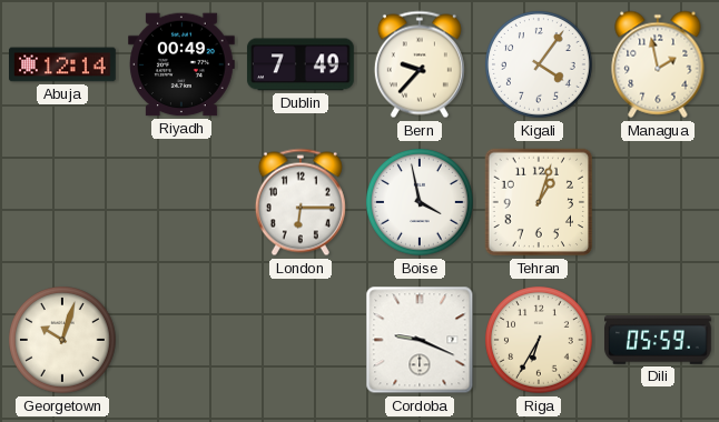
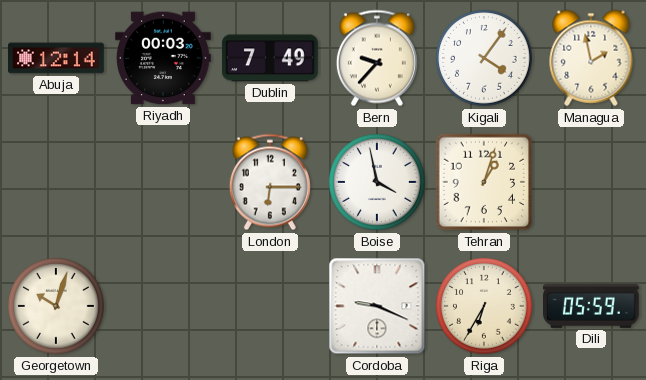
Riyadh: 00:49 -> 00:03 (164, 58)
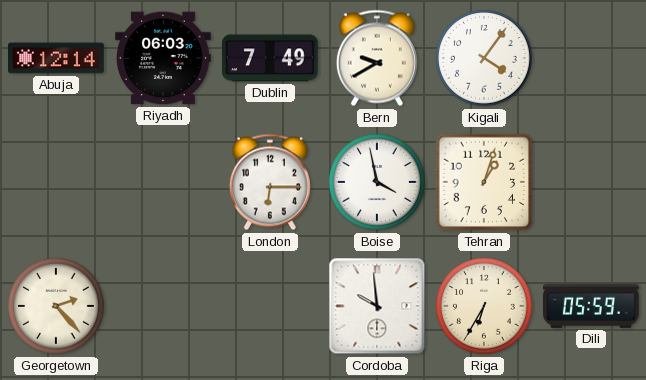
Riyadh: 00:03 -> 06:03 (164, 58)
Bern: 9:37 -> 9:40 (377, 58)
Managua: 1:58 -> none (591, 58)
Georgetown: 10:03 -> 2:23 (57, 307)
Cordoba: 9:19 -> 9:59 (377, 306)
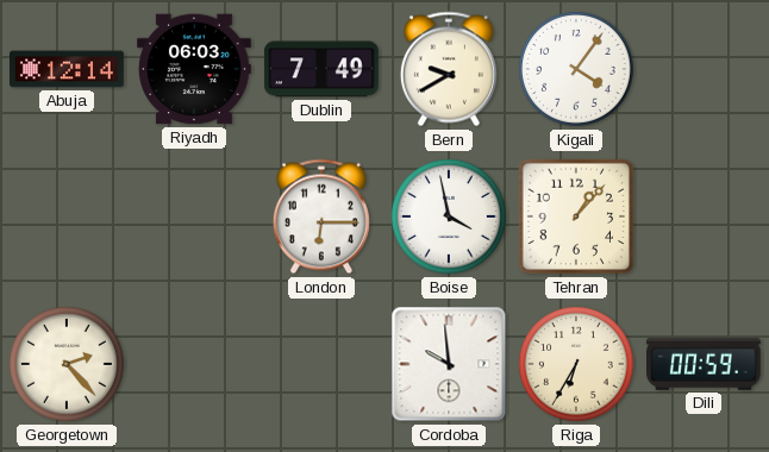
Tehran: 1:03 -> 1:07 (576, 216)
Dili: 05:59 -> 00:59 (705, 364)
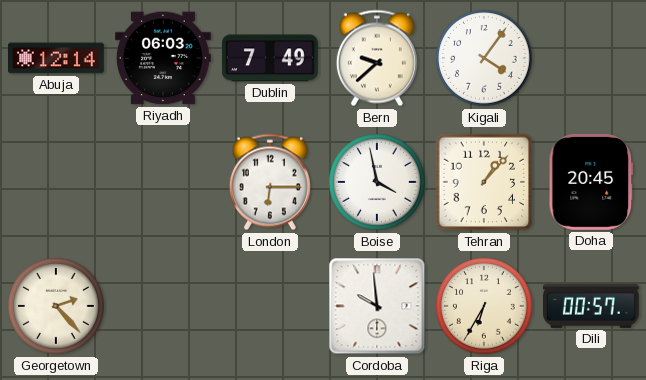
Bern: 9:40 -> 9:38 (377, 58)
Doha: none -> 20:45 (591, 182)
Dili: 00:59 -> 00:57 (592, 306)
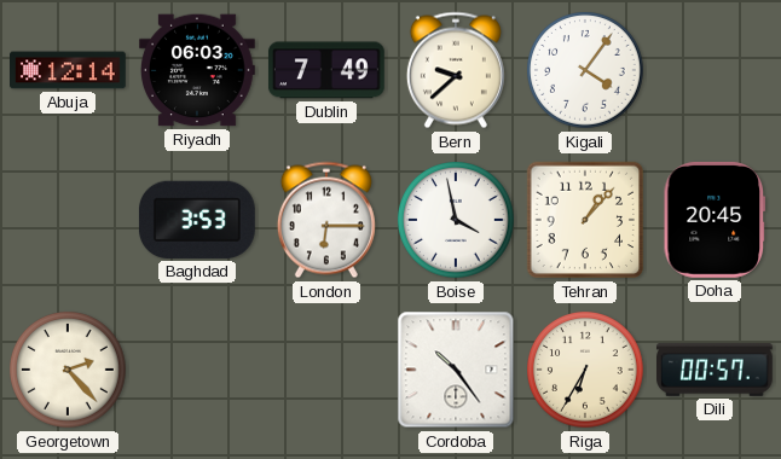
Baghdad: none -> 3:53 (197, 220)
Cordoba: 9:59 -> 10:24 (456, 370)
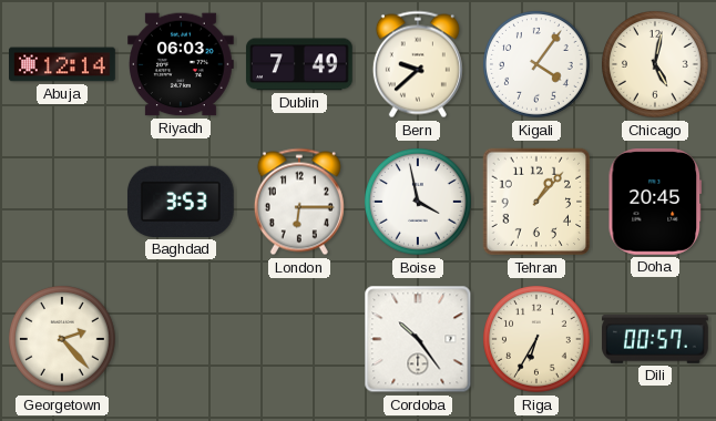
Chicago: none -> 5:02 (656, 65)
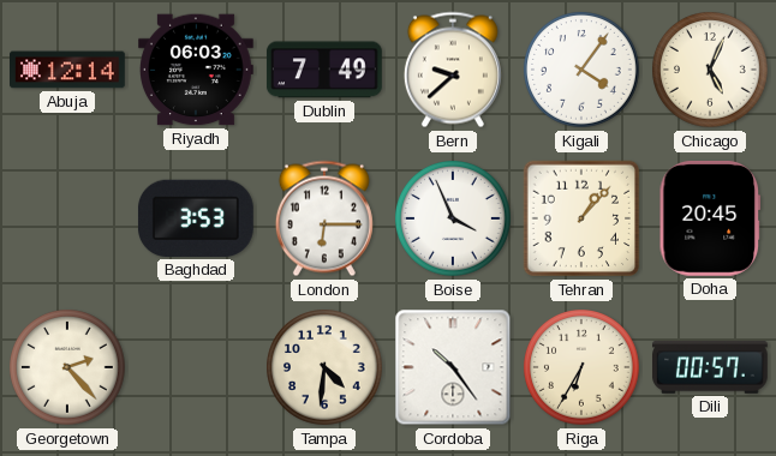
Chicago: 5:02 -> 5:04 (711, 71)
Boise: 3:58 -> 3:56 (454, 220)
Tampa: none -> 4:31 (326, 368)
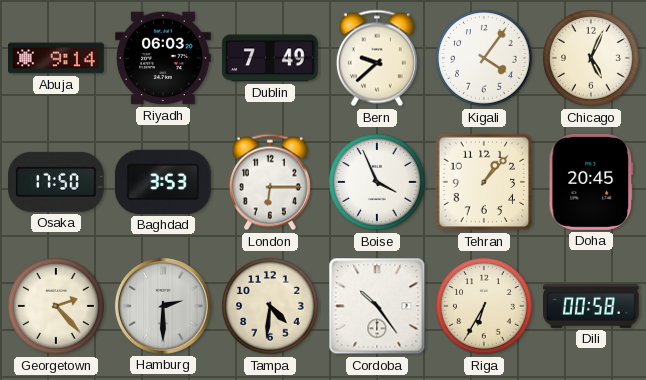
Abuja: 12:14 -> 9:14 (57, 58)
Osaka: none -> 17:50 (56, 182)
Hamburg: none -> 2:30 (163, 306)
Dili: 00:57 -> 00:58 (592, 306)
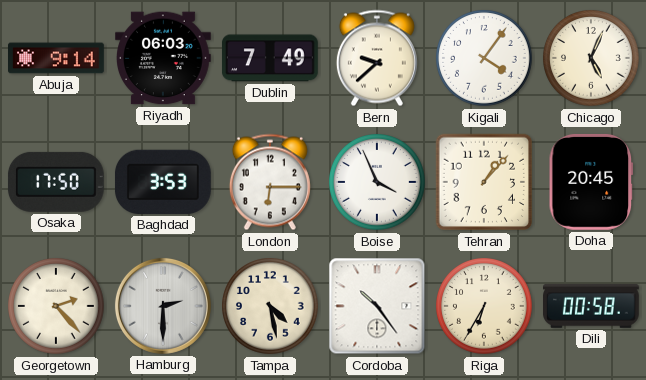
Tampa: 4:31 -> 4:28 (271, 307)
